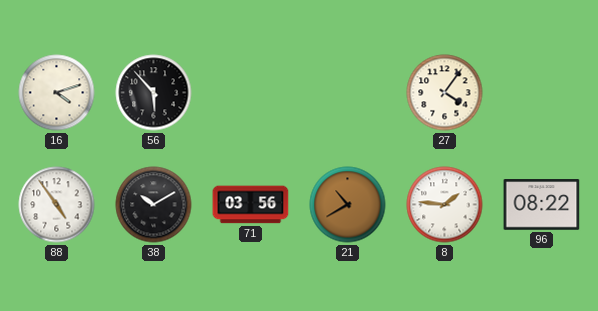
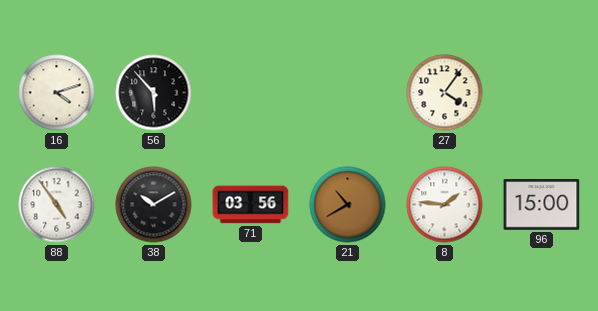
96: 08:22 -> 15:00 (542, 205)
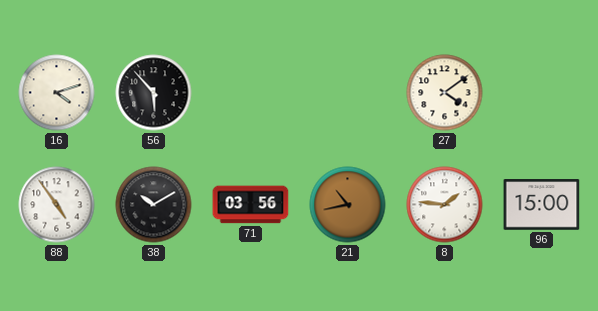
27: 4:06 -> 4:09 (445, 93)
21: 10:40 -> 10:43 (348, 205)
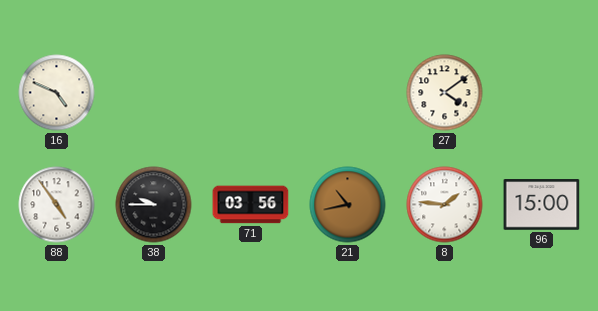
16: 4:12 -> 4:49 (57, 93)
56: 5:53 -> none (154, 93)
38: 10:10 -> 9:45 (154, 205)
